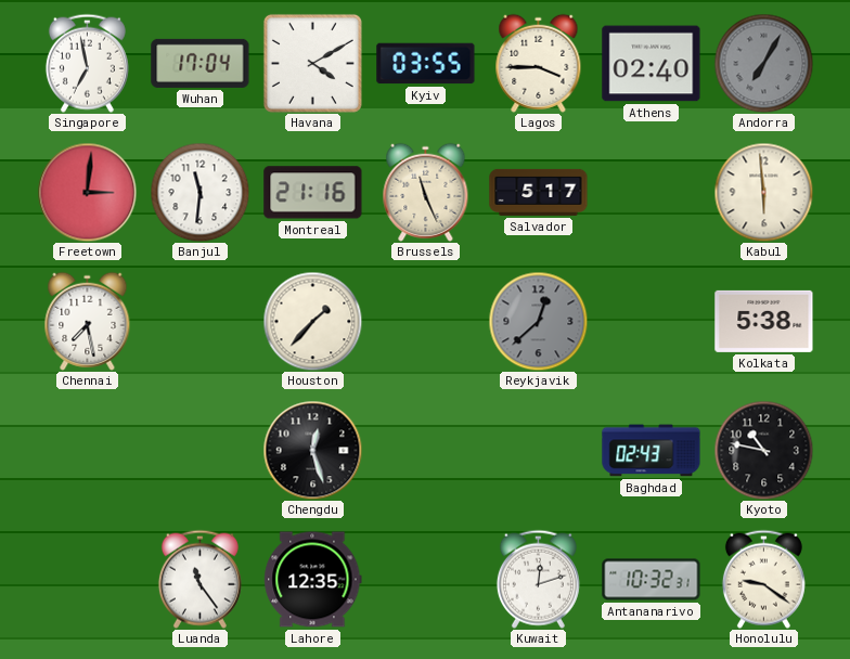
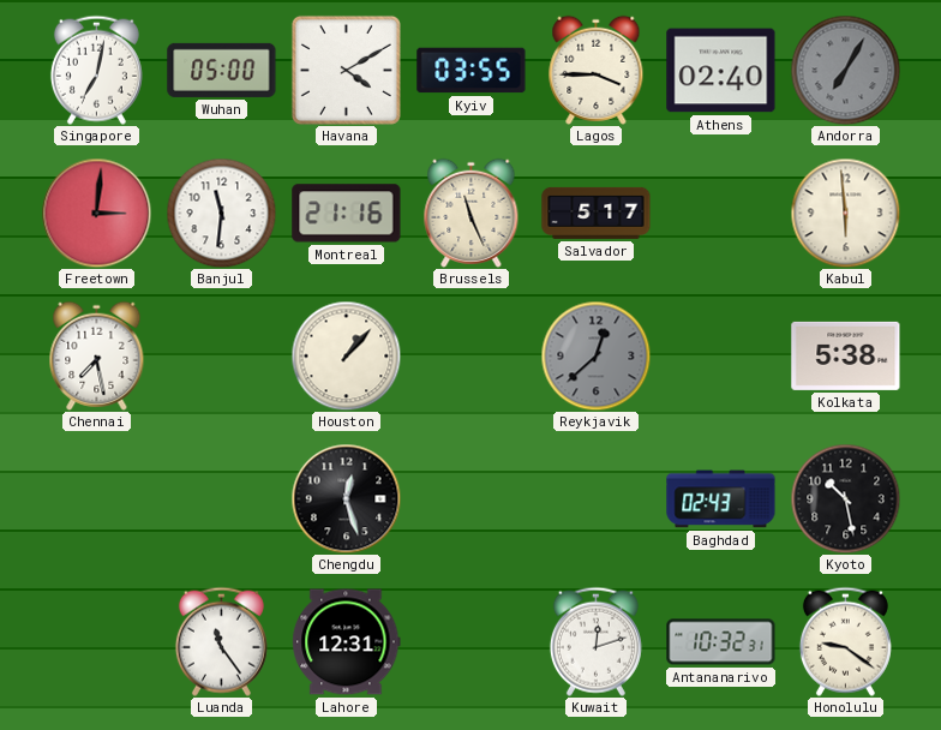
Singapore: 6:58 -> 7:02 (96, 70)
Wuhan: 17:04 -> 05:00 (222, 70)
Houston: 1:37 -> 1:07 (346, 355)
Kyoto: 10:47 -> 10:28 (845, 498)
Lahore: 12:35 -> 12:31 (347, 642)
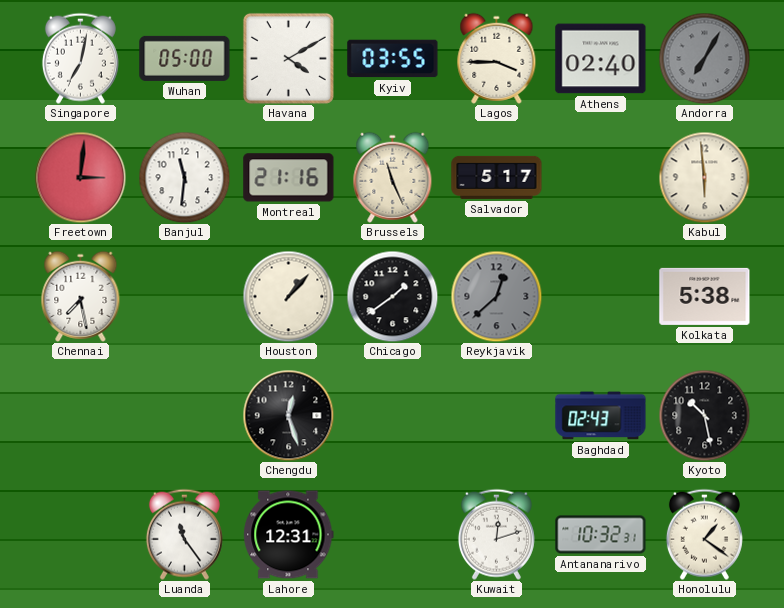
Chicago: none -> 1:39 (392, 296)
Honolulu: 9:21 -> 1:21 (704, 534)
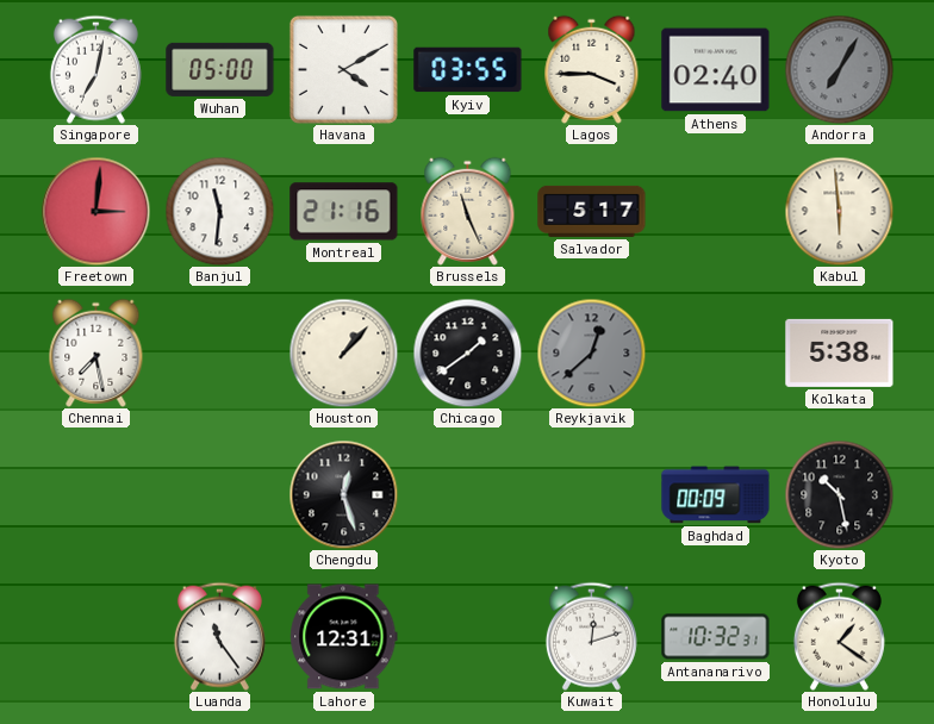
Baghdad: 02:43 -> 00:09 (716, 495)
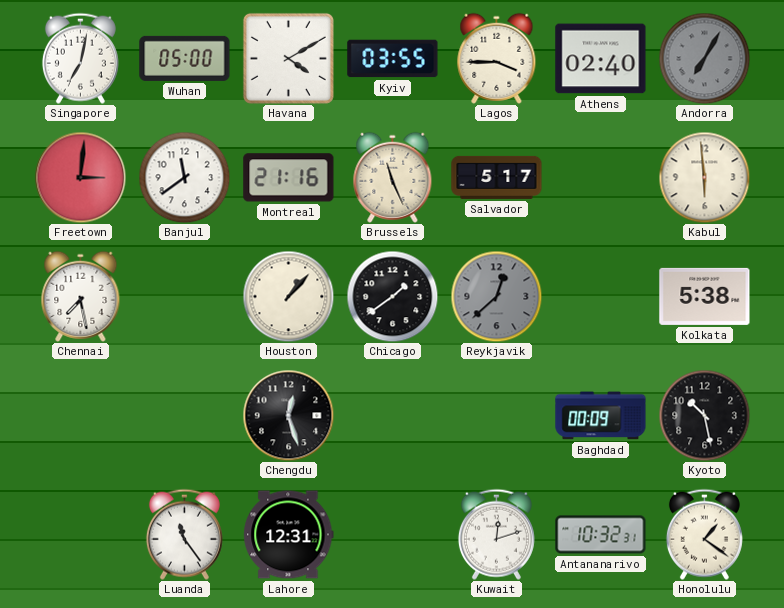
Banjul: 11:31 -> 11:39 (184, 177)
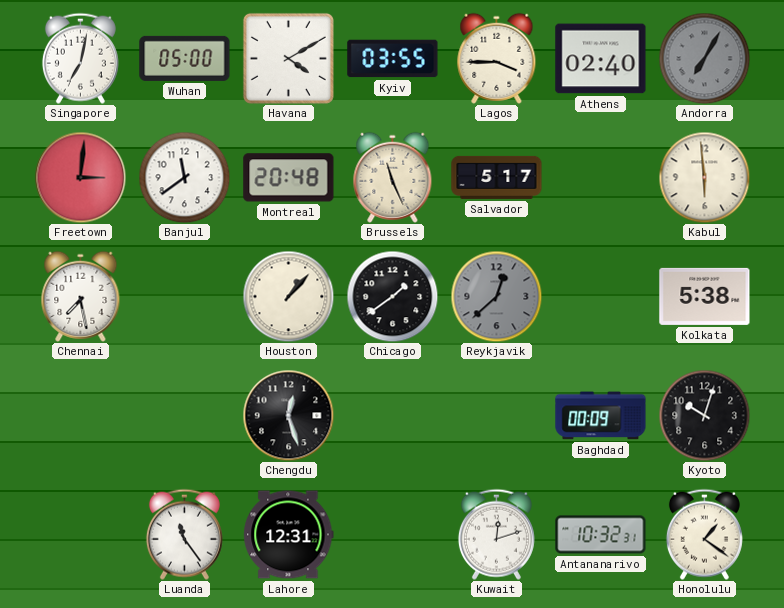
Montreal: 21:16 -> 20:48 (289, 178)
Kyoto: 10:28 -> 10:03 (704, 415)
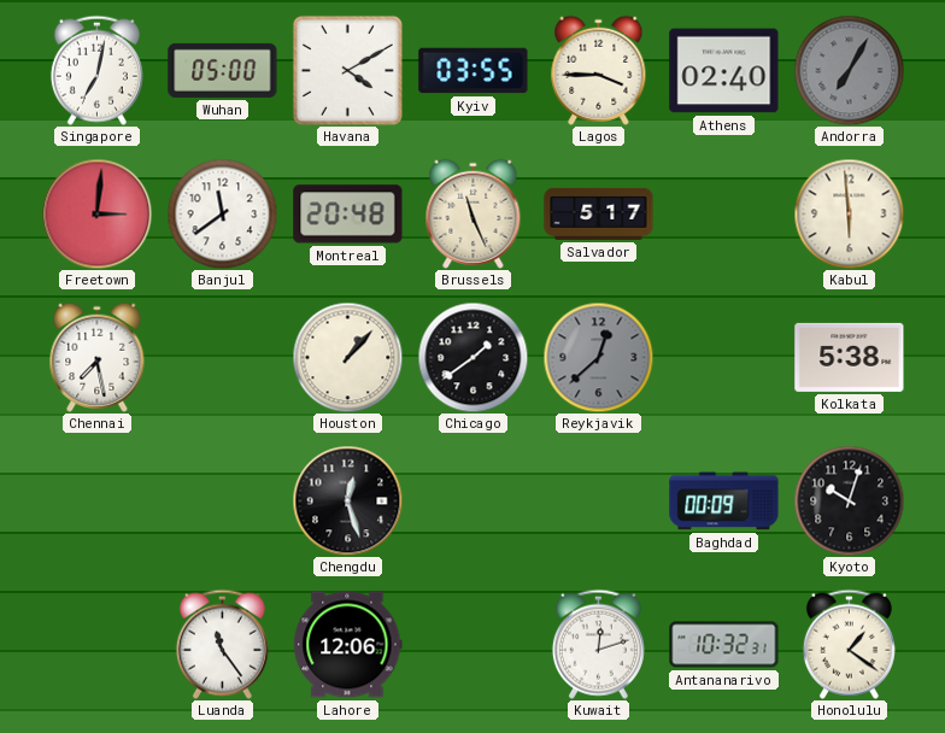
Lahore: 12:31 -> 12:06 (348, 645)
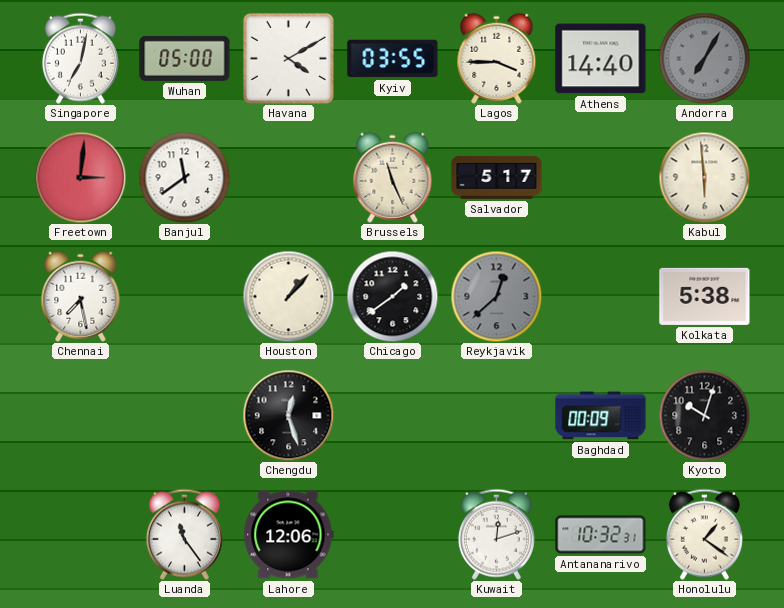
Athens: 02:40 -> 14:40 (601, 59)
Montreal: 20:48 -> none (348, 215)
